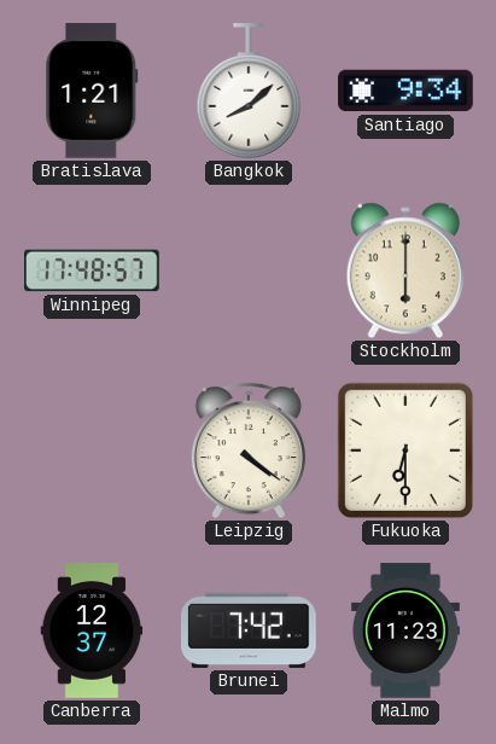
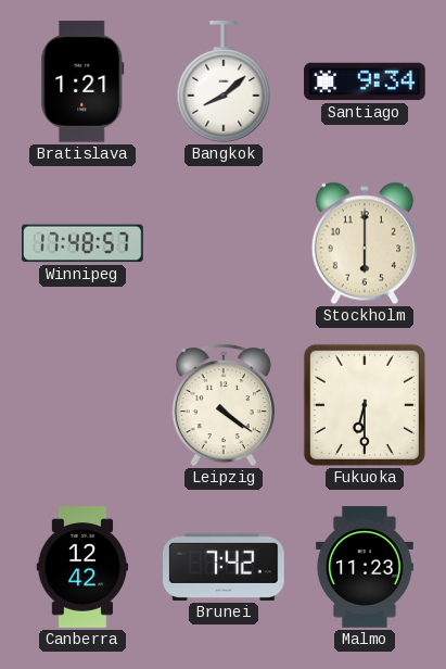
Canberra: 12:37 -> 12:42 (82, 567)
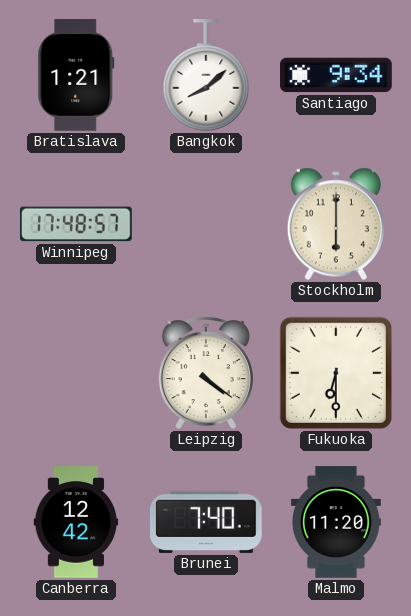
Brunei: 7:42 -> 7:40 (207, 522)
Malmo: 11:23 -> 11:20 (336, 522)
